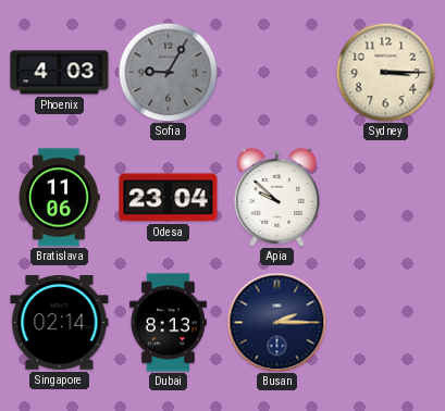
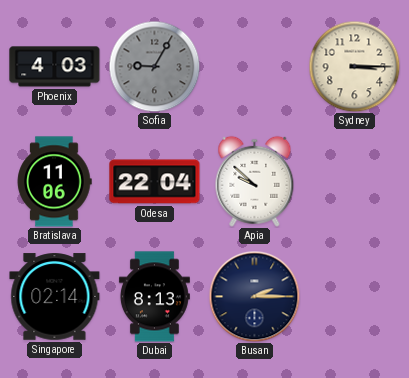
Odesa: 23:04 -> 22:04 (155, 182)
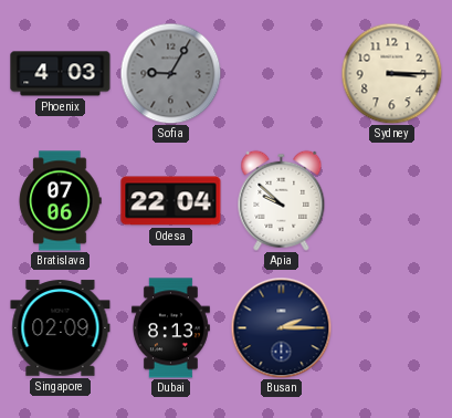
Bratislava: 11:06 -> 07:06 (60, 201)
Singapore: 02:14 -> 02:09 (61, 328)
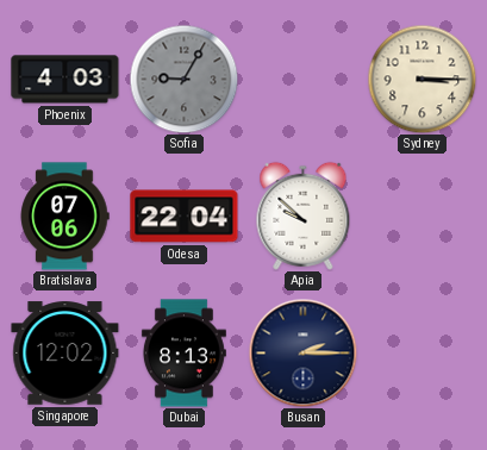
Singapore: 02:09 -> 12:02 (65, 354)
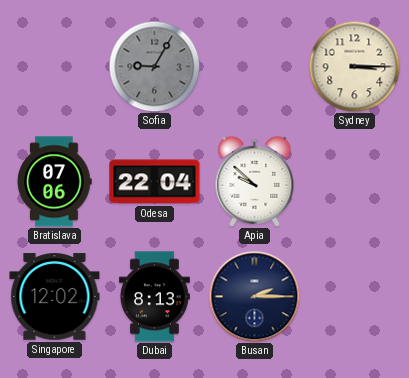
Phoenix: 4:03 -> none (65, 80)
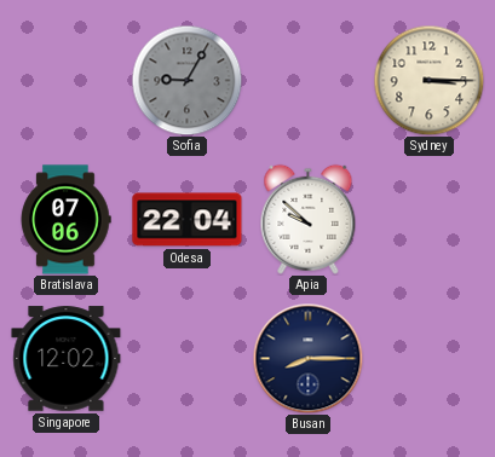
Dubai: 8:13 -> none (154, 297)
Busan: 2:15 -> 8:15 (307, 358)
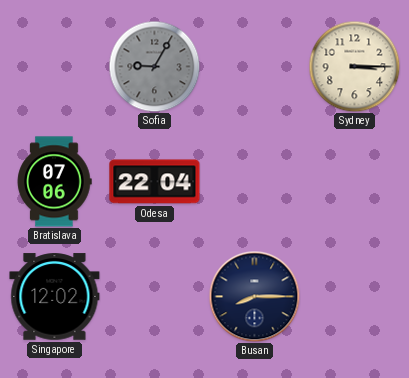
Apia: 9:52 -> none (309, 219)
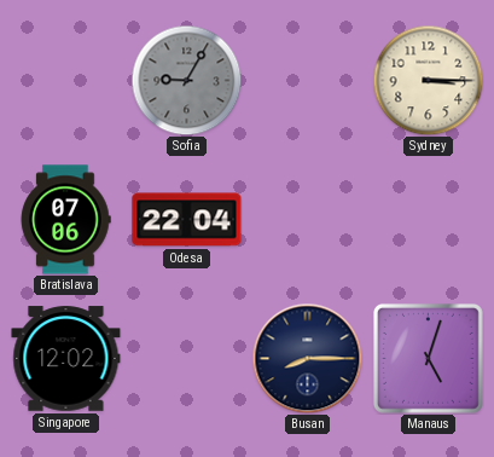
Manaus: none -> 5:03 (428, 358)
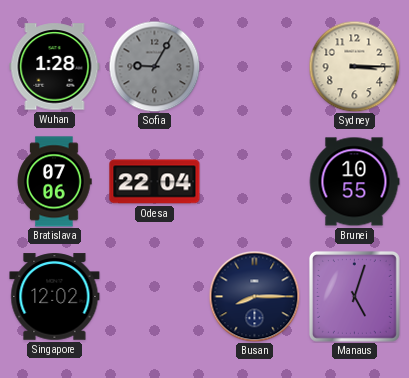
Wuhan: none -> 1:28 (55, 67)
Brunei: none -> 10:55 (354, 182)
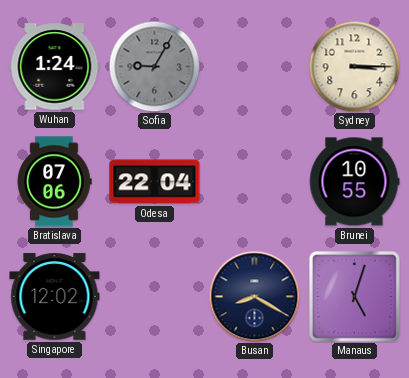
Wuhan: 1:28 -> 1:24 (55, 67)
Busan: 8:15 -> 8:20 (254, 296)
